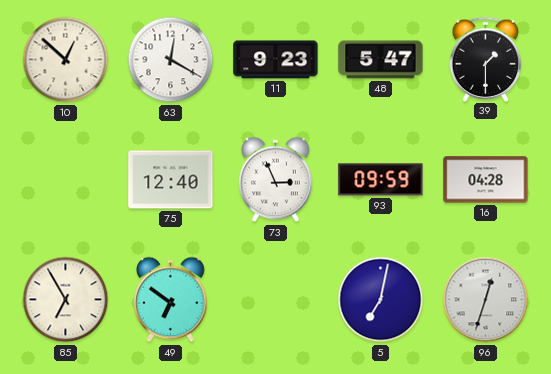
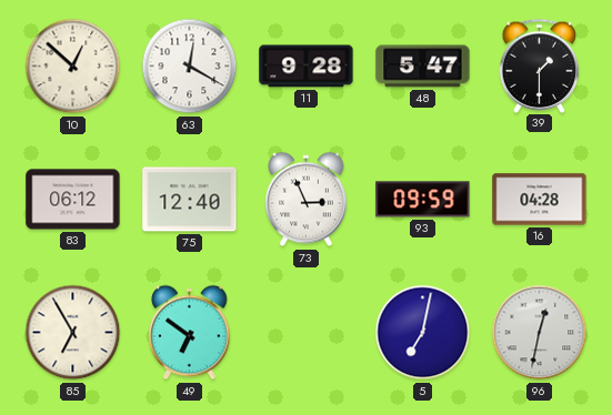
11: 9:23 -> 9:28 (307, 67)
83: none -> 06:12 (73, 200)
96: 12:33 -> 12:32 (540, 333)
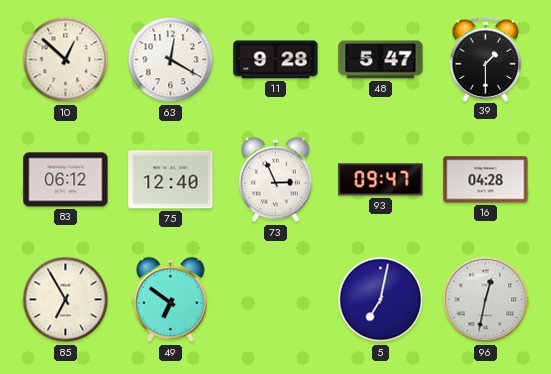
93: 09:59 -> 09:47 (381, 180)
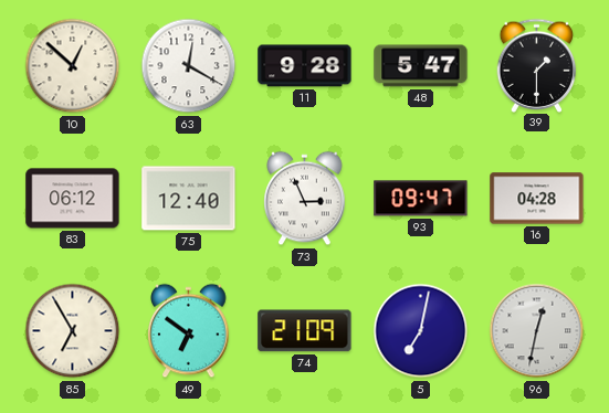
74: none -> 21:09 (305, 331)
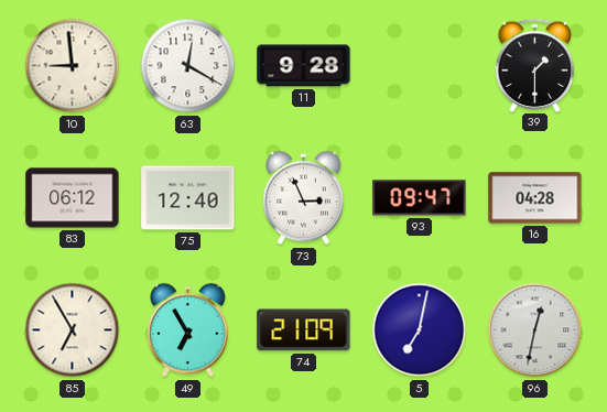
10: 12:52 -> 8:59 (73, 66)
48: 5:47 -> none (421, 66)
49: 6:51 -> 6:55 (188, 330)
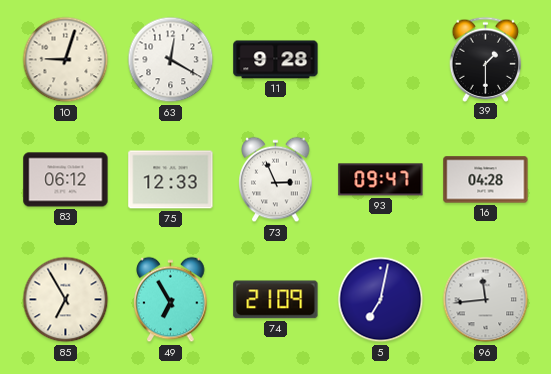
10: 8:59 -> 9:03 (66, 60)
75: 12:40 -> 12:33 (171, 180)
96: 12:32 -> 11:44 (486, 300)
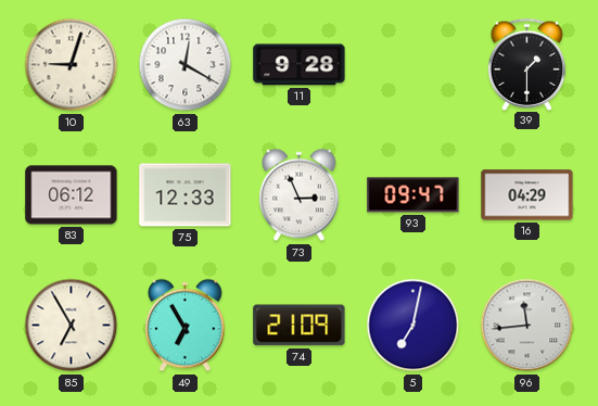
16: 04:28 -> 04:29 (527, 195)
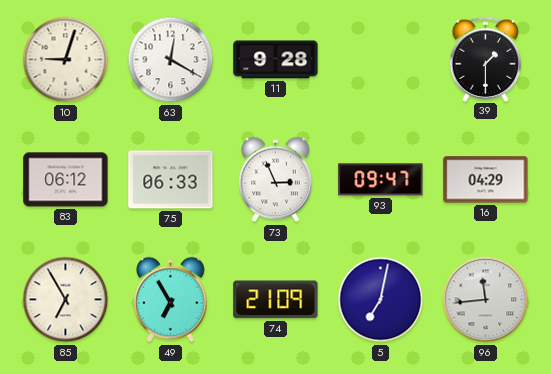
75: 12:33 -> 06:33 (171, 180)
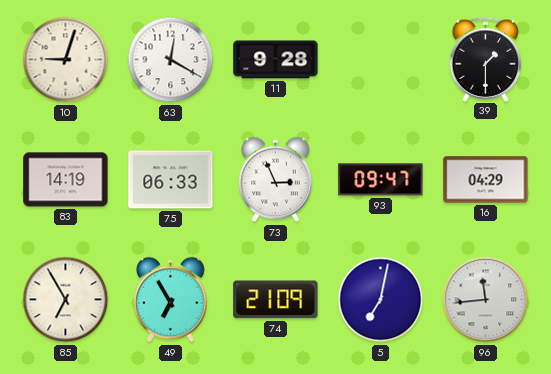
83: 06:12 -> 14:19 (66, 180)
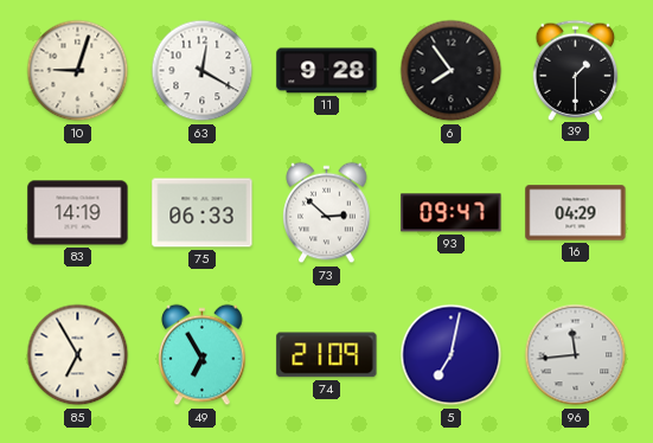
6: none -> 7:54 (452, 71)
73: 2:56 -> 2:52 (327, 213)
